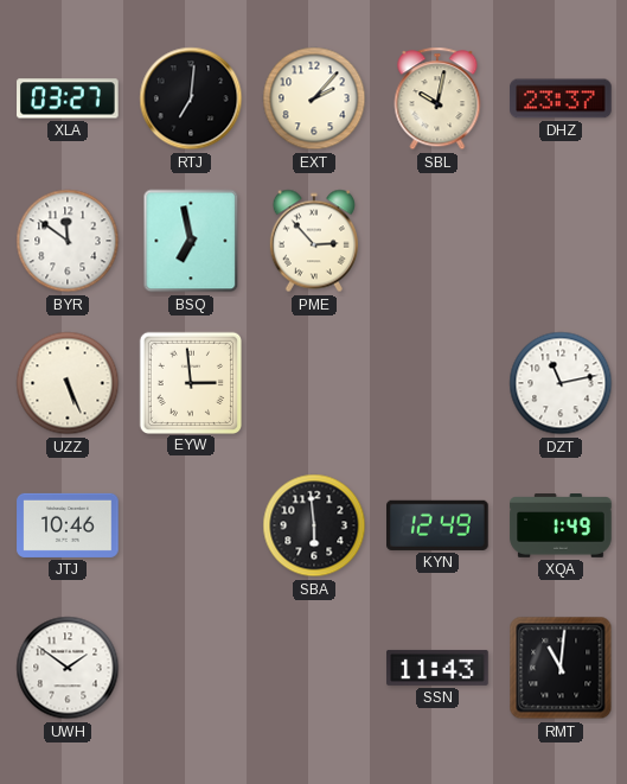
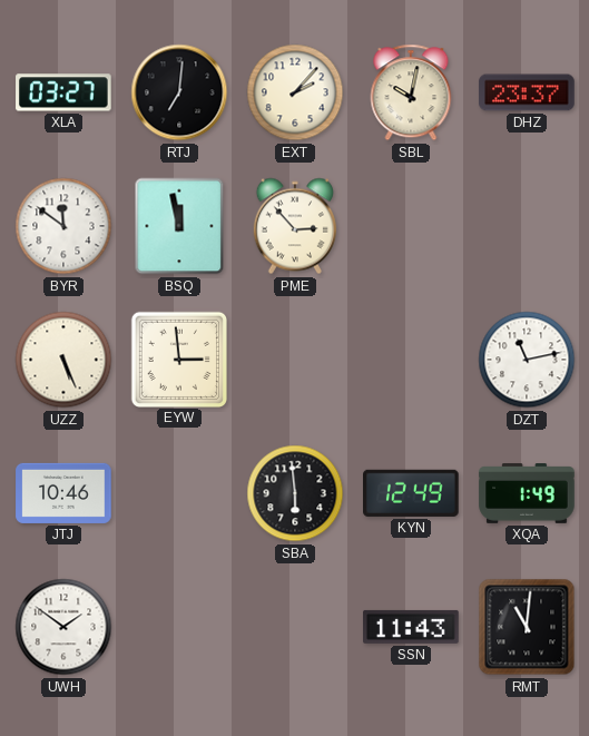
BSQ: 6:58 -> 11:58 (179, 226)
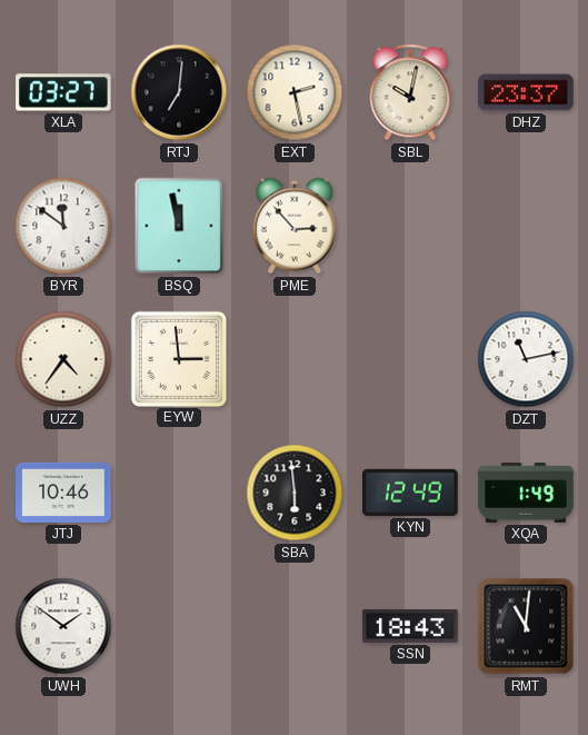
EXT: 2:07 -> 2:28 (295, 92)
UZZ: 5:26 -> 4:36 (63, 359)
SSN: 11:43 -> 18:43 (410, 626)
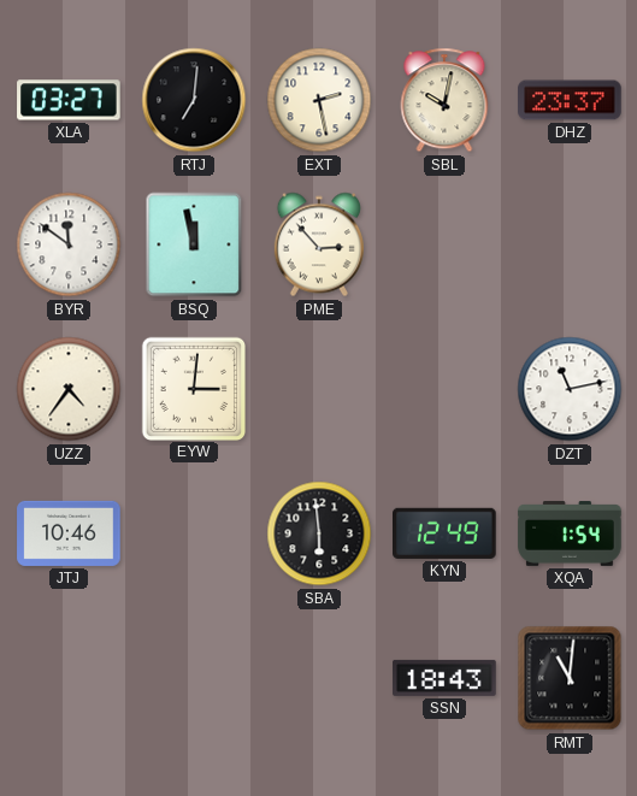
EYW: 2:59 -> 3:01 (193, 388)
XQA: 1:49 -> 1:54 (570, 533)
UWH: 1:51 -> none (63, 626)
